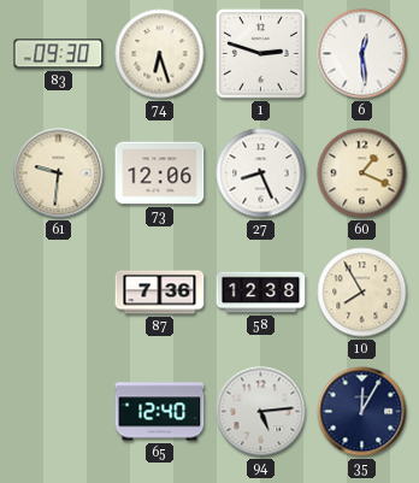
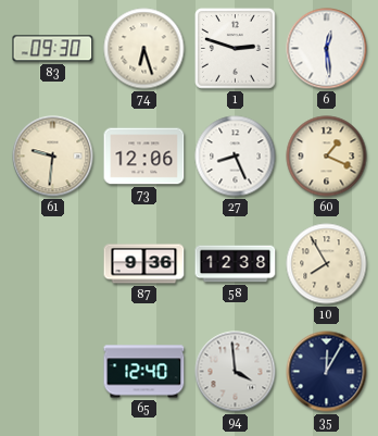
87: 7:36 -> 9:36 (144, 264)
94: 5:14 -> 3:59 (236, 372)
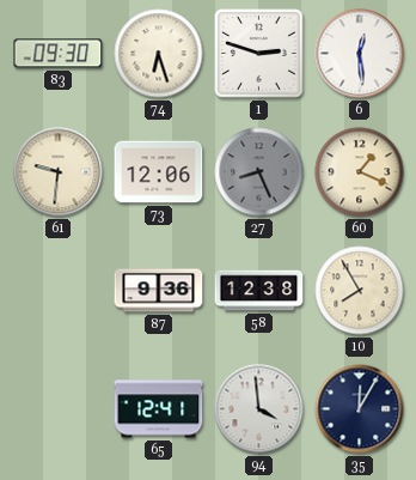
27 dial: white -> grey (259, 172)
65: 12:40 -> 12:41 (159, 409)
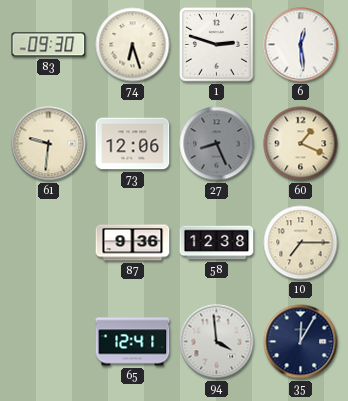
10: 7:55 -> 7:15 (301, 243)
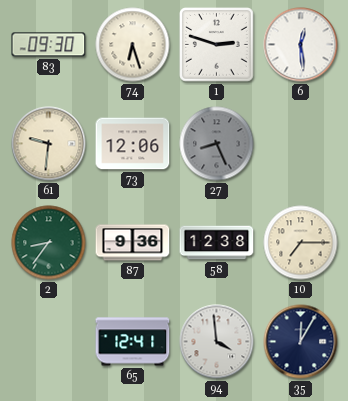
60: 1:19 -> none (301, 144)
2: none -> 8:36 (49, 243)
